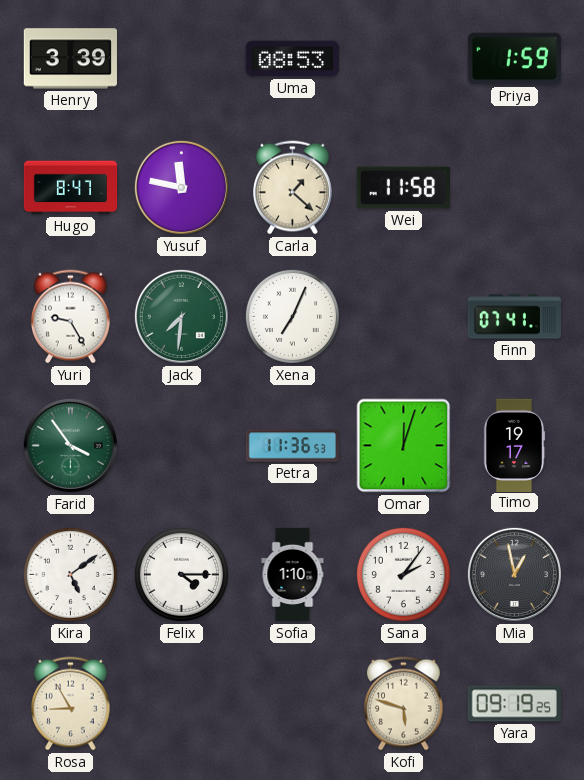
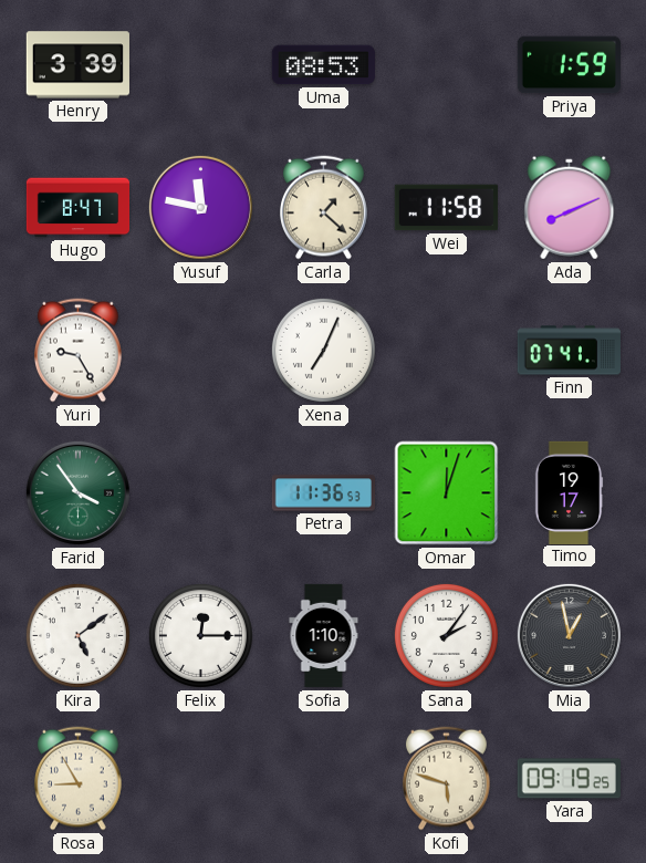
Ada: none -> 8:11 (570, 208)
Jack: 7:31 -> none (181, 316)
Felix: 4:15 -> 12:15 (200, 635)
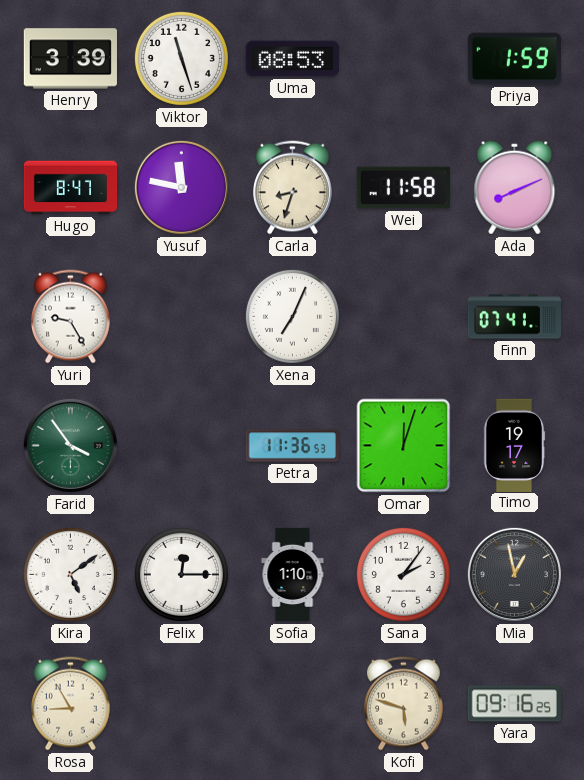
Viktor: none -> 11:27 (181, 58)
Carla: 1:22 -> 8:33 (293, 188)
Yara: 09:19 -> 09:16 (514, 704)
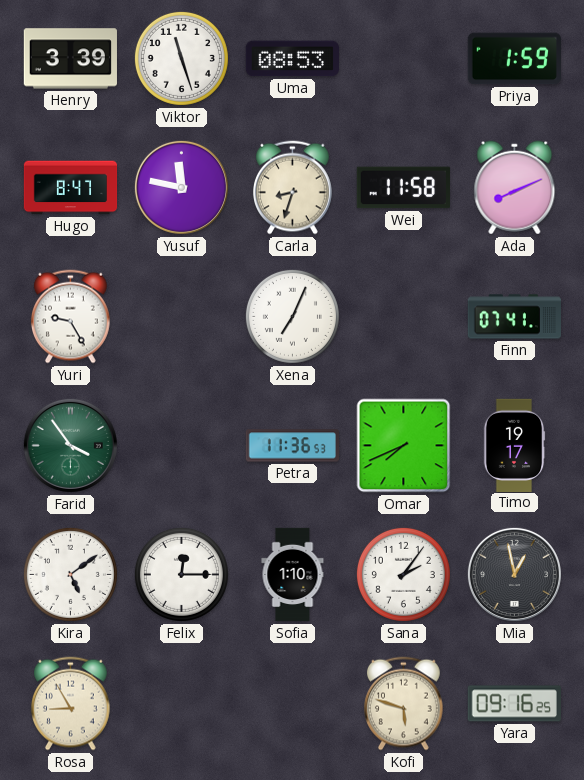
Omar: 12:03 -> 7:41 (404, 446)
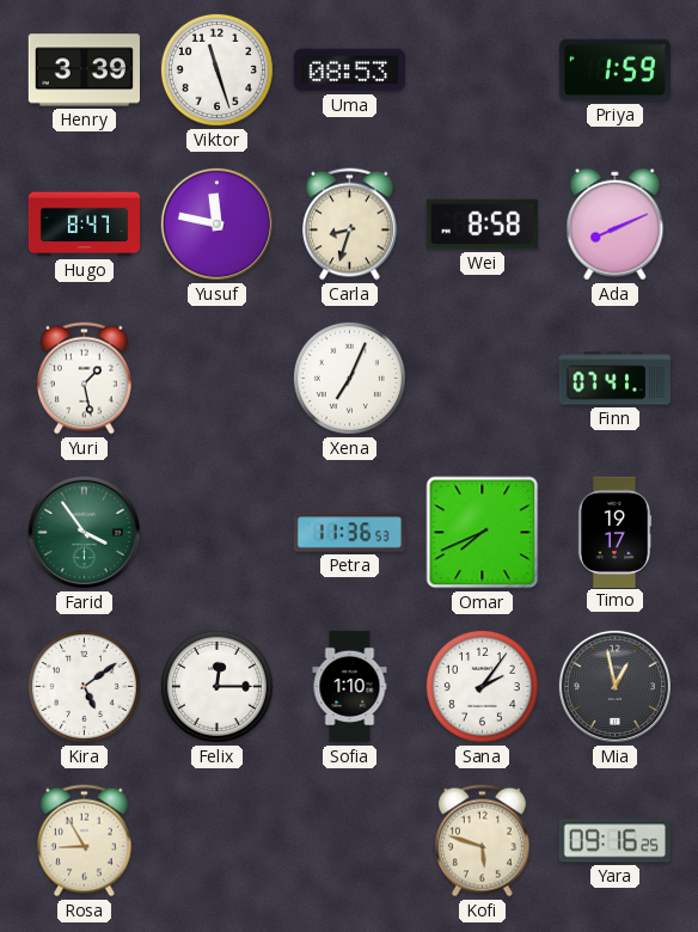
Wei: 11:58 -> 8:58 (482, 225)
Yuri: 9:25 -> 1:28 (85, 379)
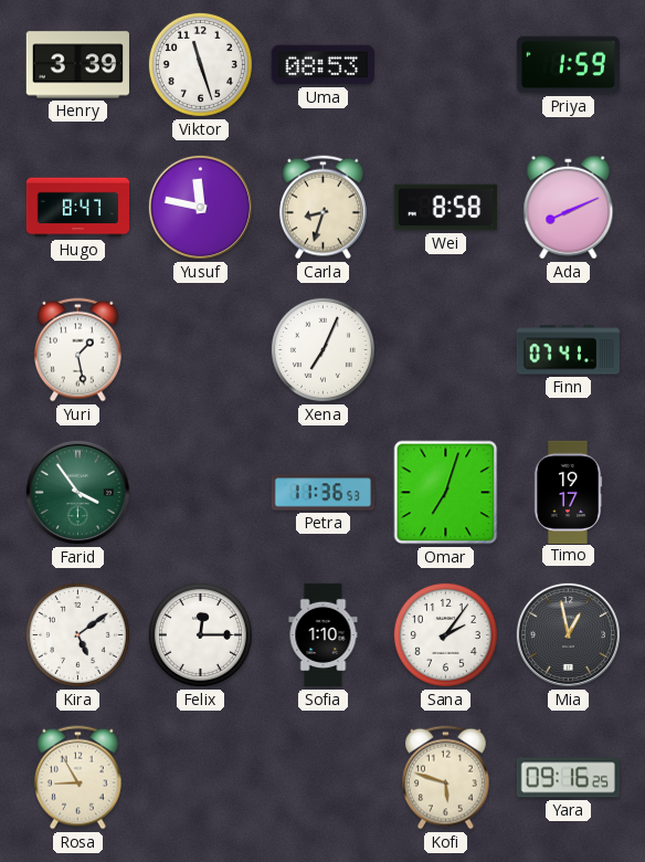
Omar: 7:41 -> 7:03 (446, 493)
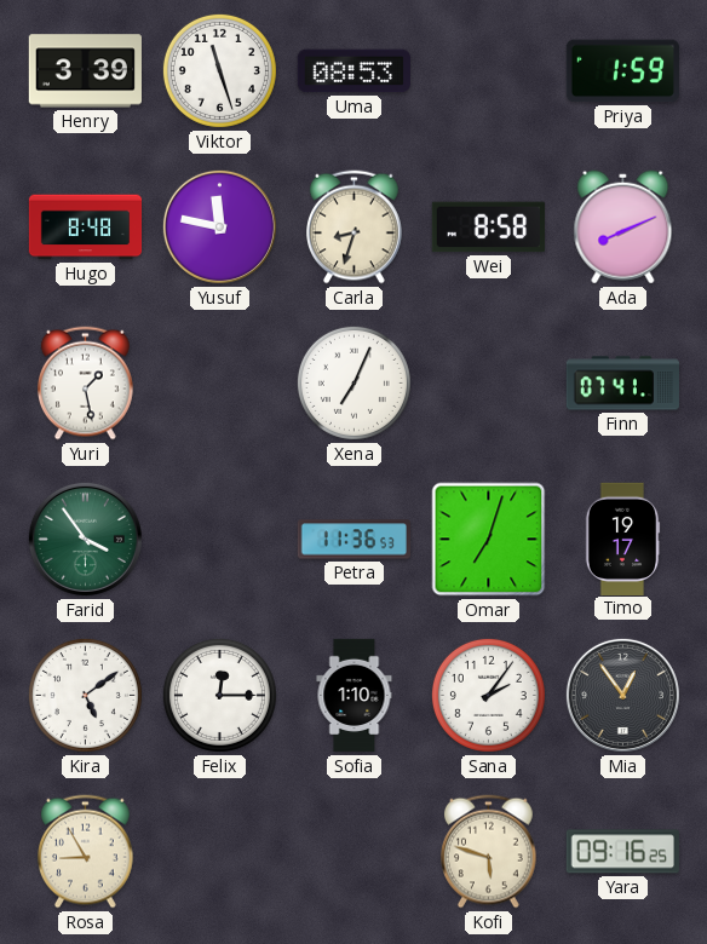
Hugo: 8:47 -> 8:48 (86, 228)
Mia: 12:58 -> 12:54 (622, 695)
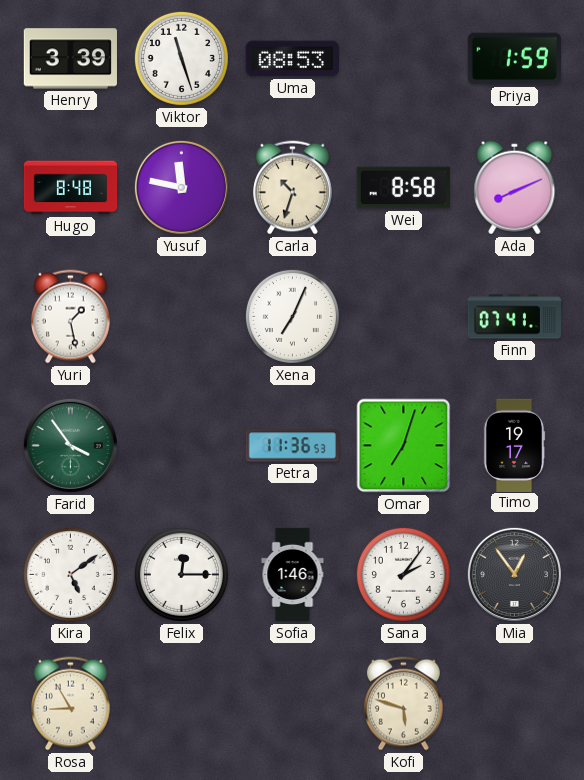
Carla: 8:33 -> 10:33 (293, 188)
Sofia: 1:10 -> 1:46 (293, 575)
Yara: 09:16 -> none (622, 852)
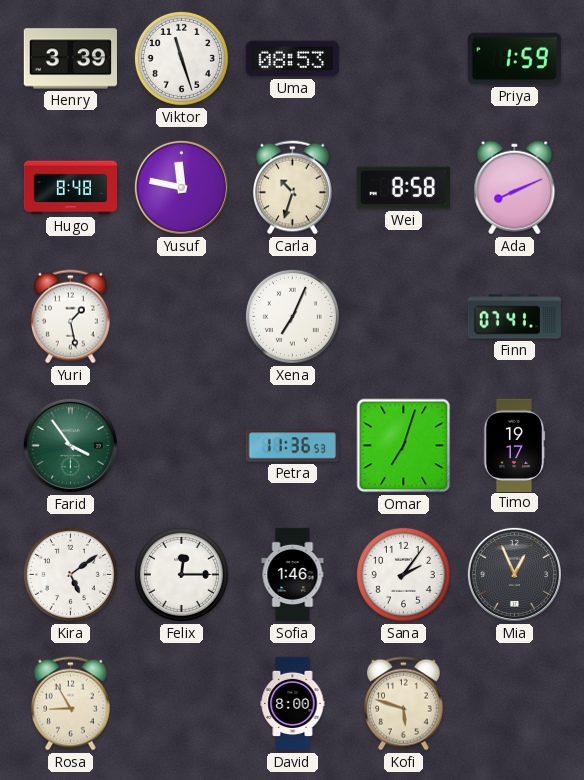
Mia: 12:54 -> 12:56 (514, 574)
David: none -> 8:00 (293, 704)
